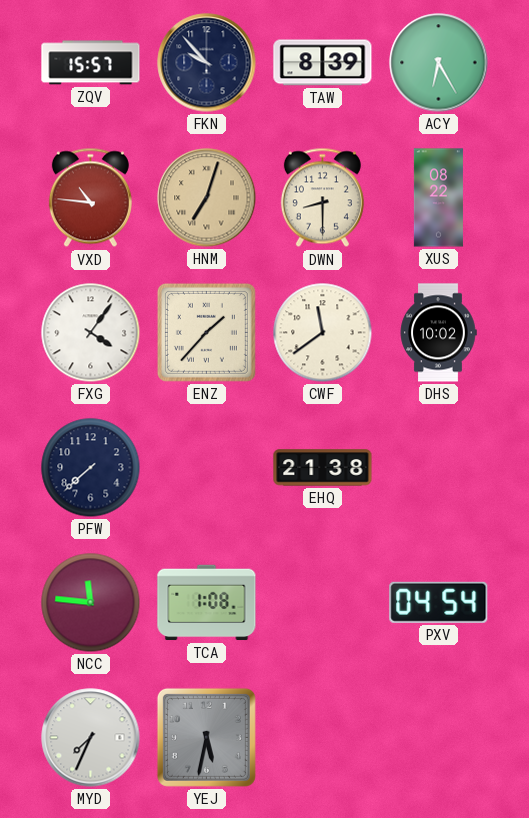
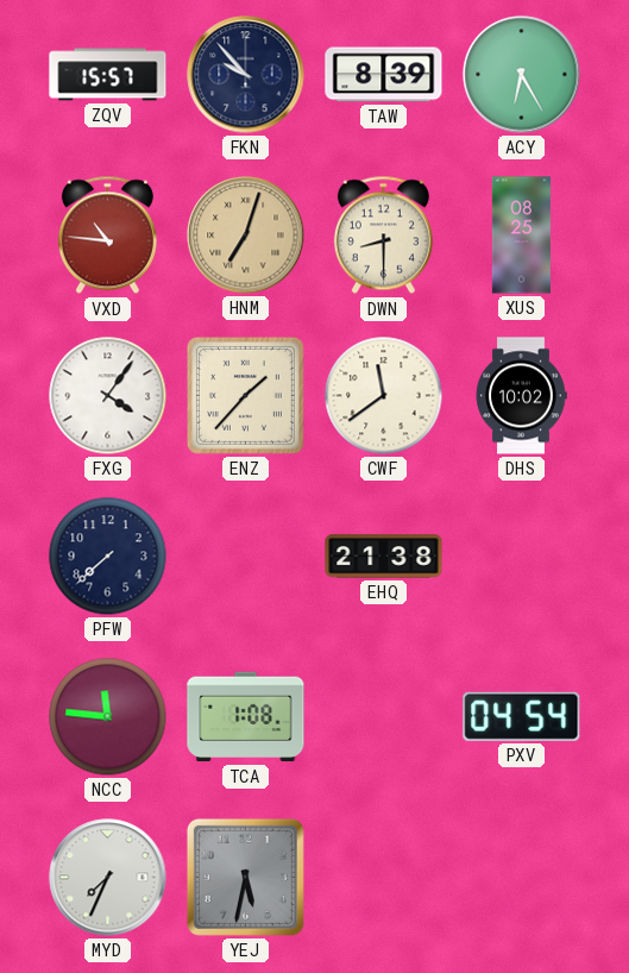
XUS: 08:22 -> 08:25 (521, 236)
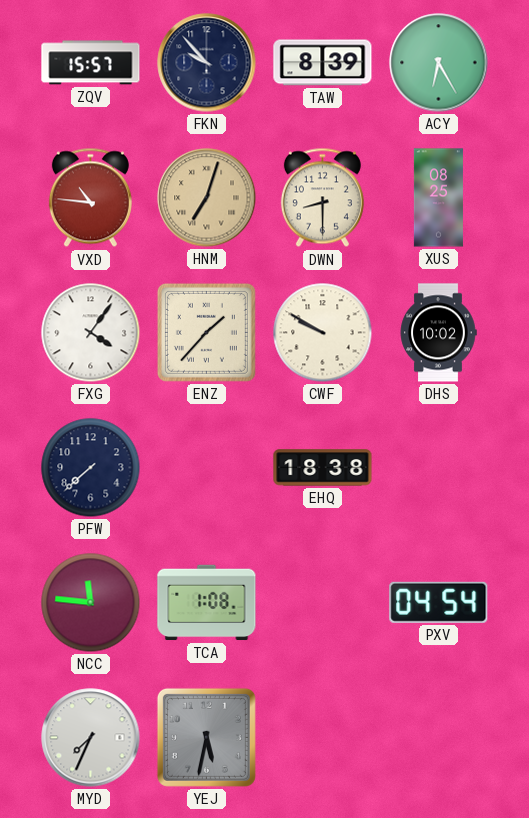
CWF: 11:39 -> 9:50 (323, 333)
EHQ: 21:38 -> 18:38 (323, 468)
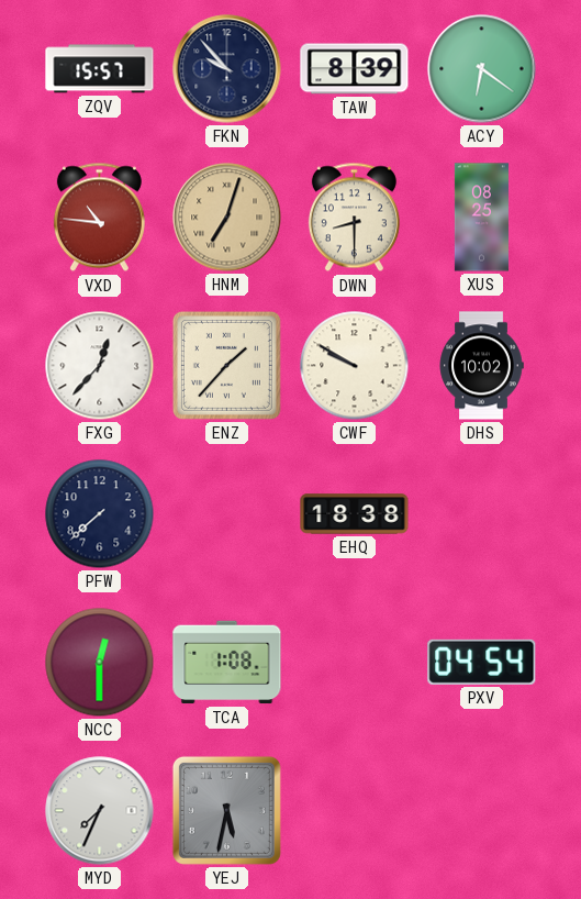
ACY: 6:25 -> 6:21 (482, 69)
FXG: 4:06 -> 12:37 (100, 366)
NCC: 11:46 -> 12:30 (100, 663)
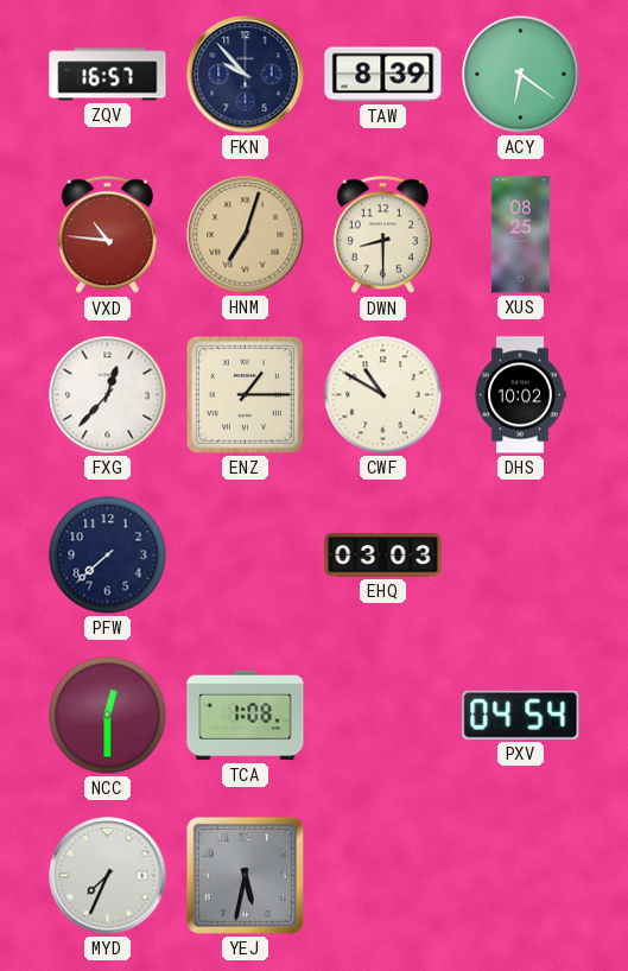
ZQV: 15:57 -> 16:57 (108, 75)
ENZ: 1:37 -> 1:15 (245, 394)
CWF: 9:50 -> 10:50 (383, 395)
EHQ: 18:38 -> 03:03 (383, 556)
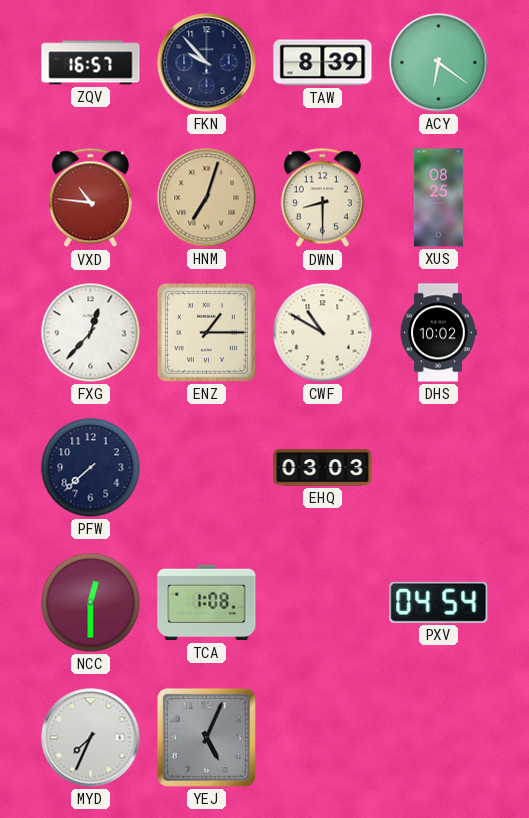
YEJ: 5:32 -> 5:04 (206, 737)
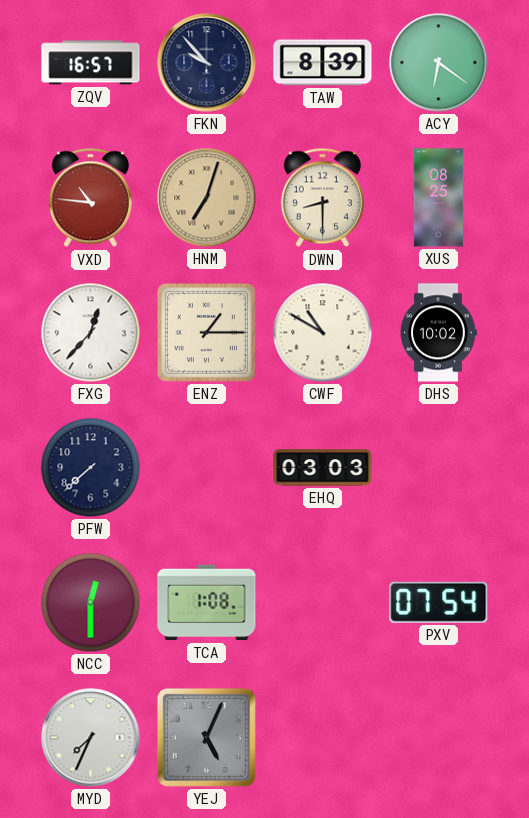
PXV: 04:54 -> 07:54 (439, 602)
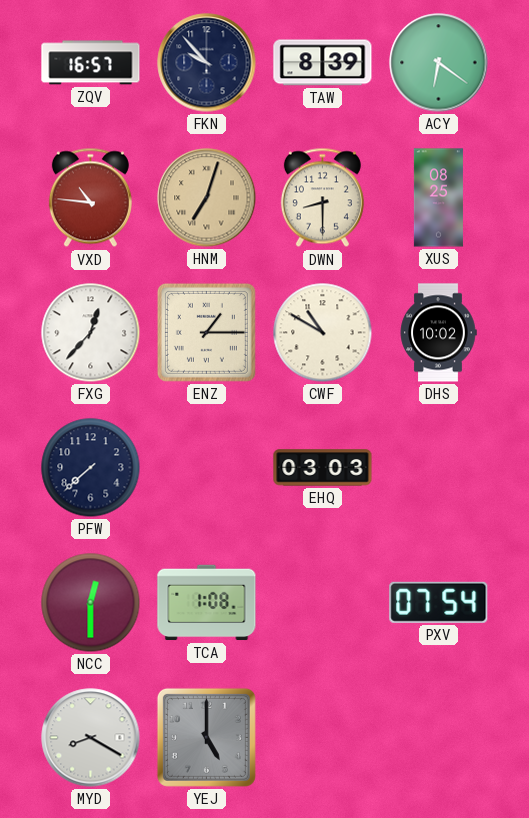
MYD: 7:34 -> 8:20 (91, 738)
YEJ: 5:04 -> 5:00 (206, 737)
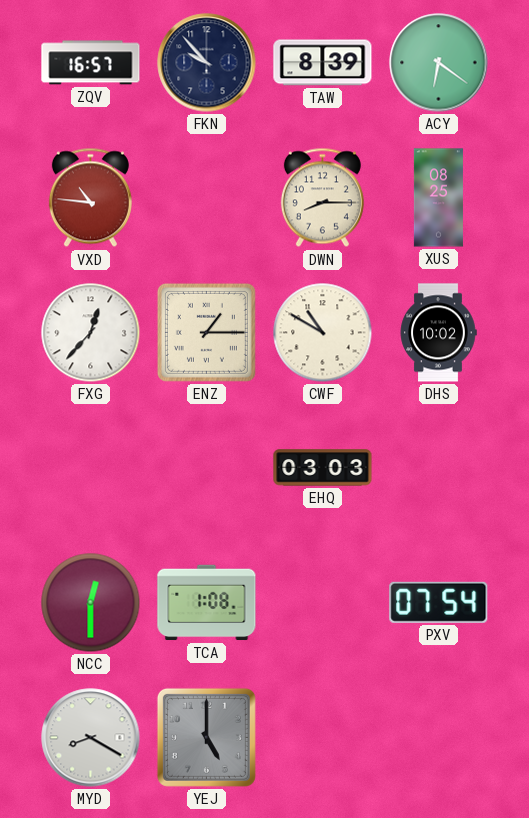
HNM: 7:03 -> none (207, 198)
DWN: 8:30 -> 8:15 (322, 198)
PFW: 7:38 -> none (91, 468)
